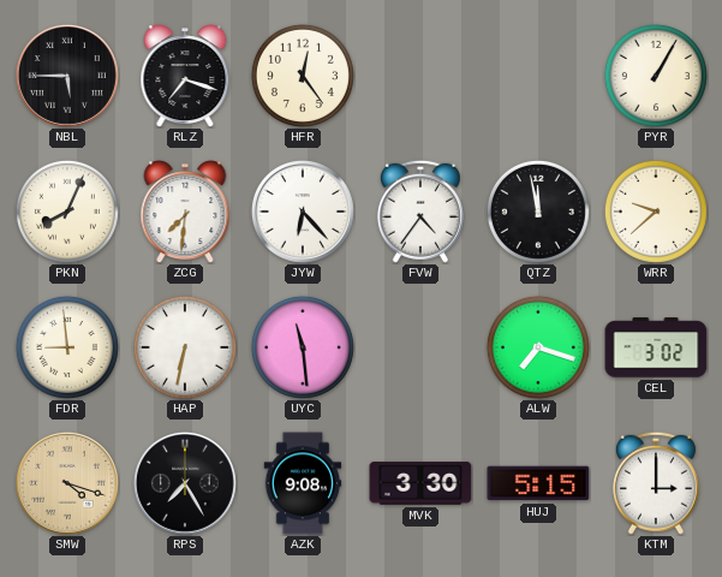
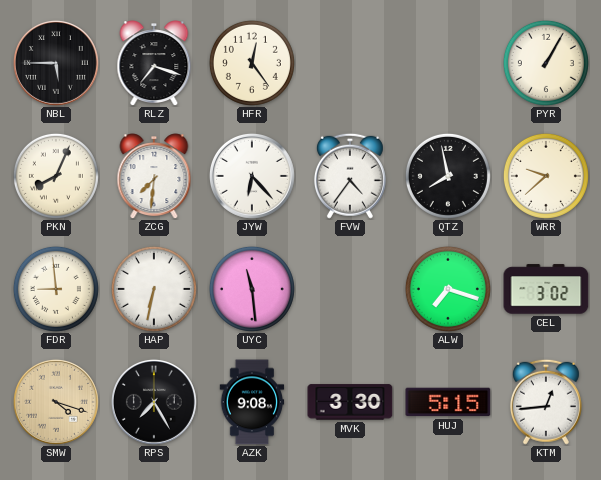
QTZ: 11:58 -> 7:58 (448, 176)
KTM: 3:00 -> 12:44 (546, 402)
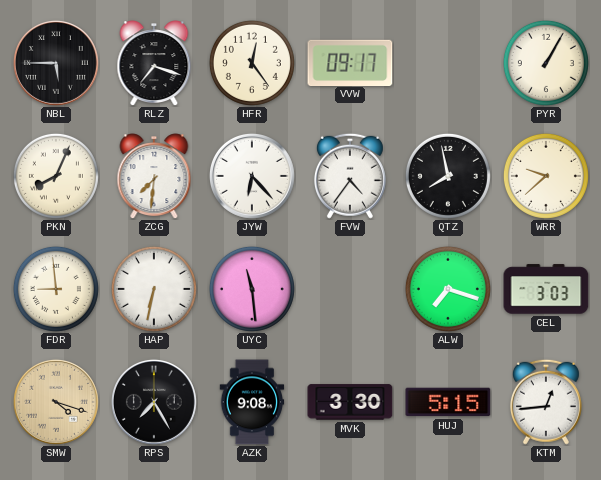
VVW: none -> 09:17 (350, 62)
CEL: 3:02 -> 3:03 (546, 289)
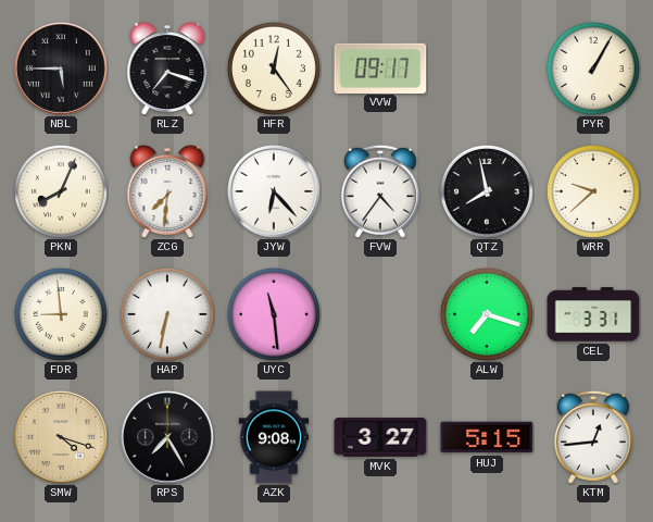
CEL: 3:03 -> 3:31 (593, 314)
MVK: 3:30 -> 3:27 (380, 437)
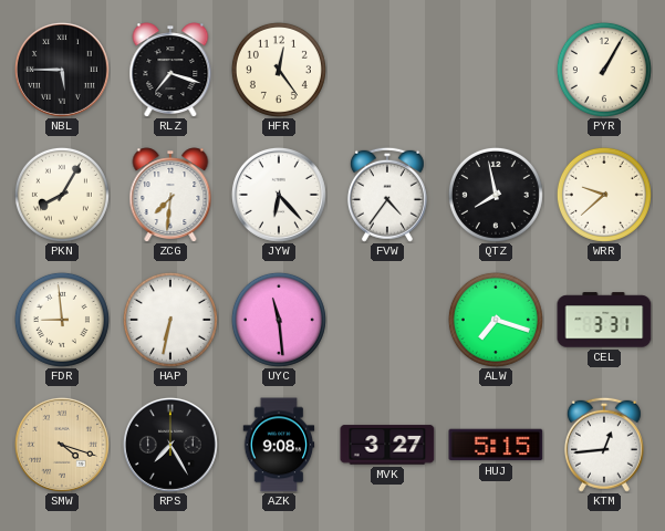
VVW: 09:17 -> none (380, 67)
PKN: 8:04 -> 8:05 (62, 195)
